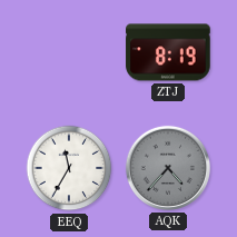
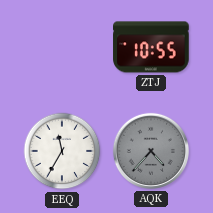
ZTJ: 8:19 -> 10:55 (151, 47)
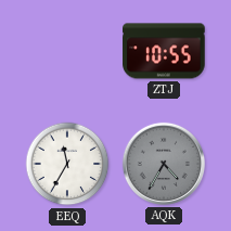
AQK: 4:37 -> 4:35 (164, 164)
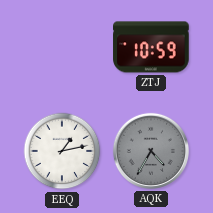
ZTJ: 10:55 -> 10:59 (151, 47)
EEQ: 11:35 -> 1:13 (62, 151)
